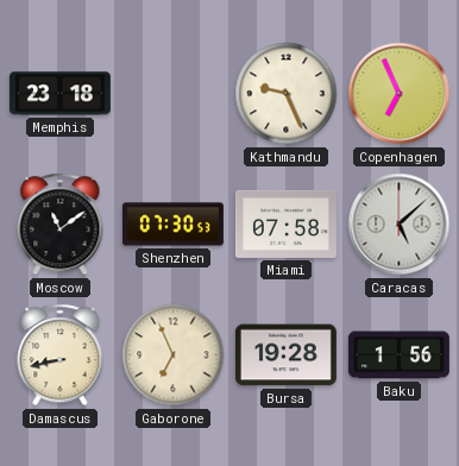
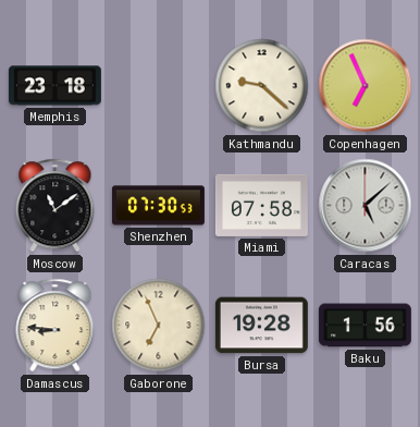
Kathmandu: 9:26 -> 9:22 (262, 86)
Damascus: 8:43 -> 8:46 (55, 326)
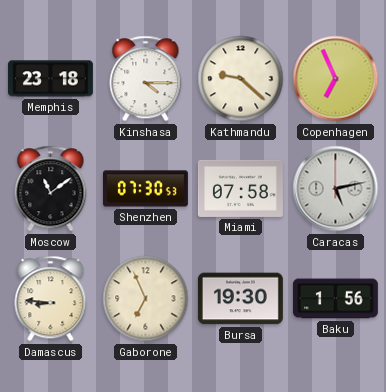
Kinshasa: none -> 4:15 (146, 79)
Caracas: 5:08 -> 5:13 (336, 189)
Bursa: 19:28 -> 19:30 (240, 299)
